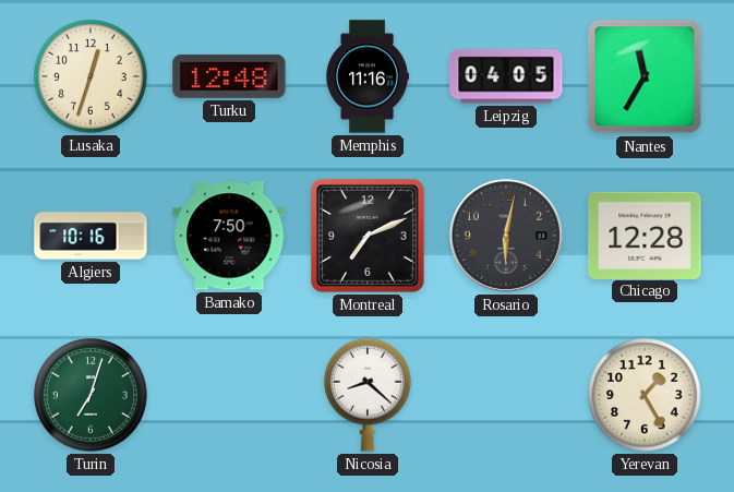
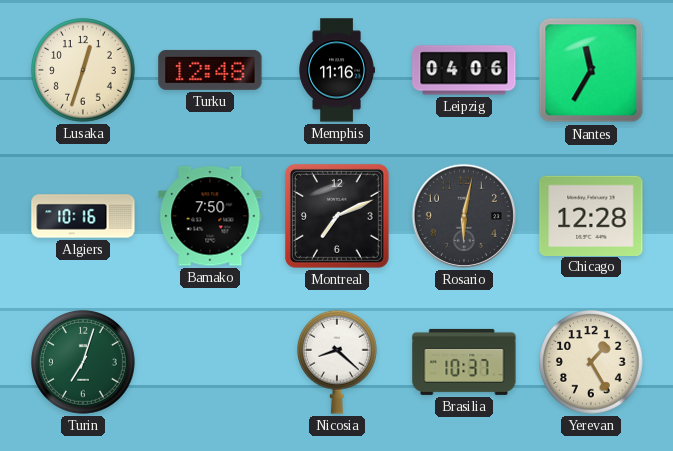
Leipzig: 04:05 -> 04:06 (464, 70)
Brasilia: none -> 10:37 (464, 362)
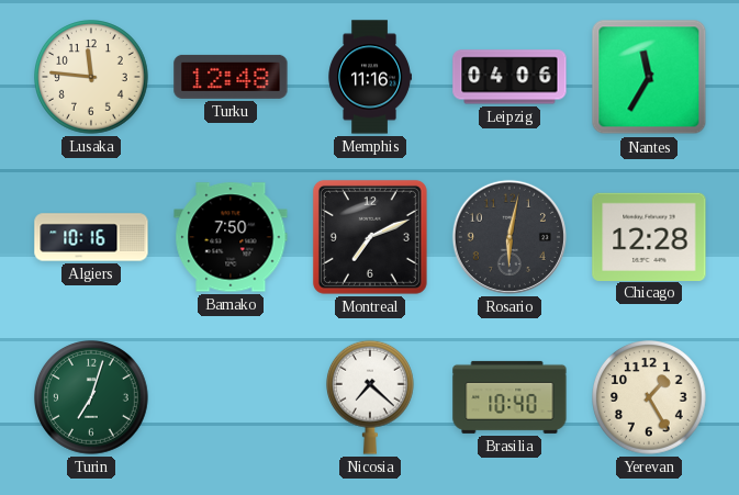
Lusaka: 12:33 -> 11:46 (92, 78)
Nicosia: 8:22 -> 7:22 (370, 397)
Brasilia: 10:37 -> 10:40 (510, 397)
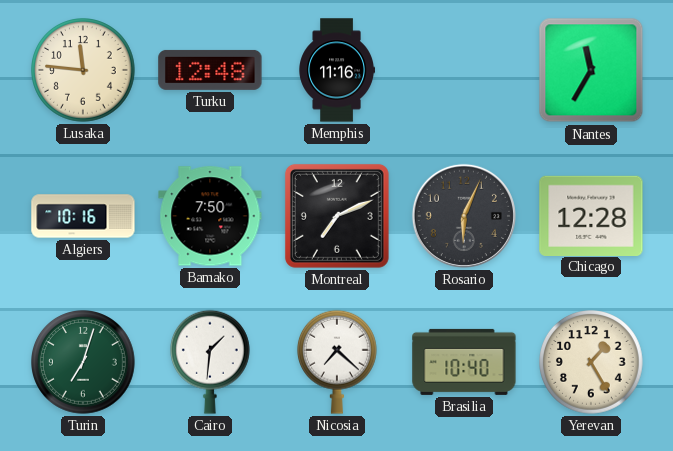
Leipzig: 04:06 -> none (510, 77)
Rosario: 6:02 -> 6:04 (464, 216)
Cairo: none -> 1:31 (210, 362)
